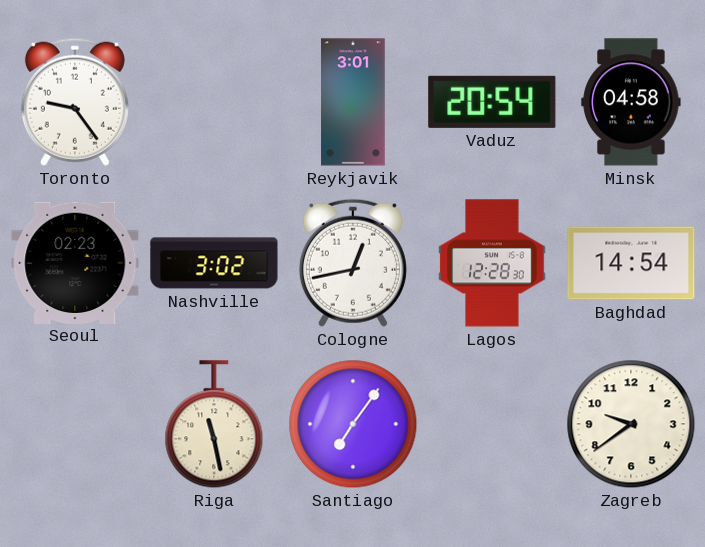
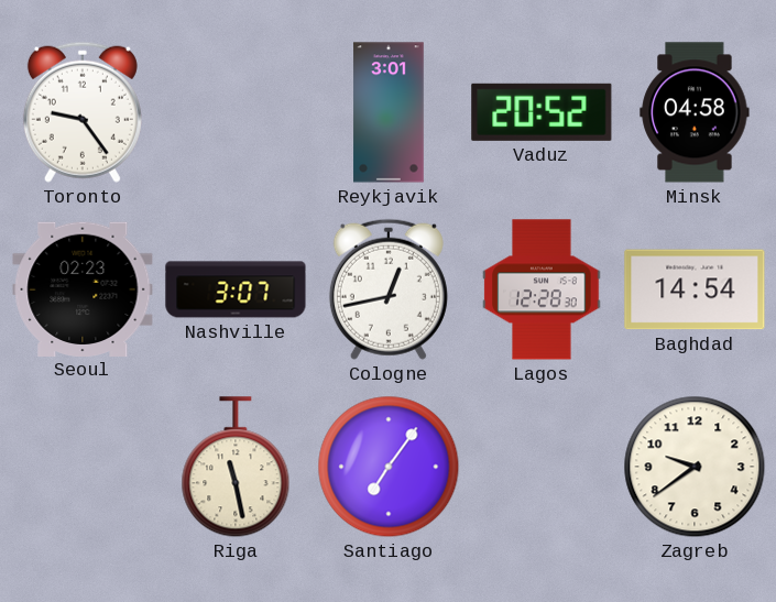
Vaduz: 20:54 -> 20:52 (542, 112)
Nashville: 3:02 -> 3:07 (236, 289)
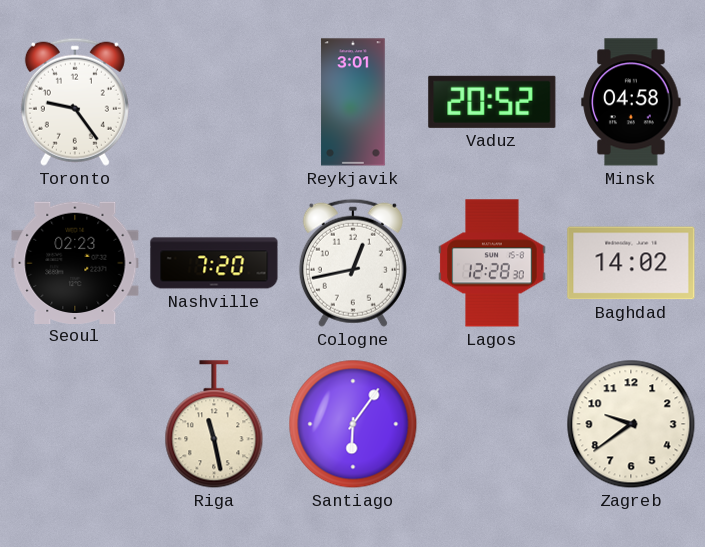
Nashville: 3:07 -> 7:20 (214, 263)
Baghdad: 14:54 -> 14:02 (631, 263)
Santiago: 7:06 -> 6:06 (353, 424)
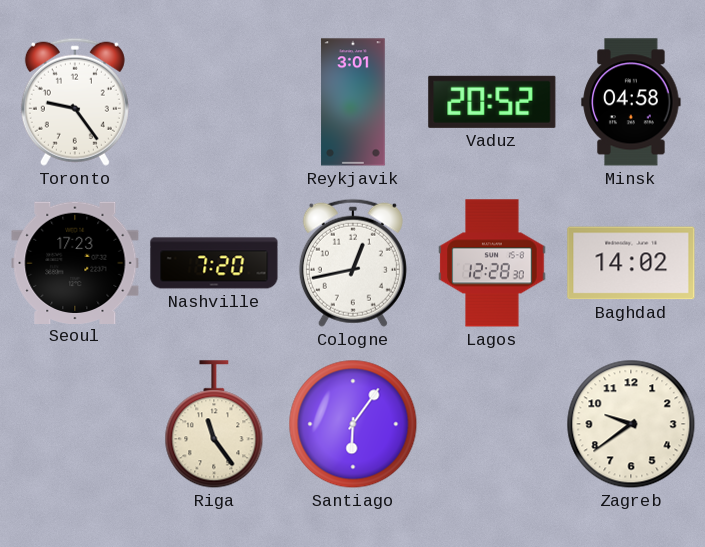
Seoul: 02:23 -> 17:23 (75, 262)
Riga: 11:28 -> 11:24 (214, 425)
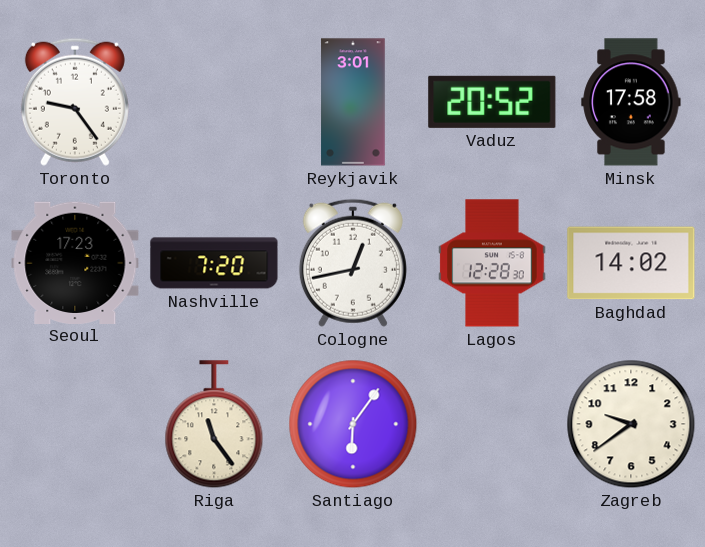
Minsk: 04:58 -> 17:58 (631, 102)
